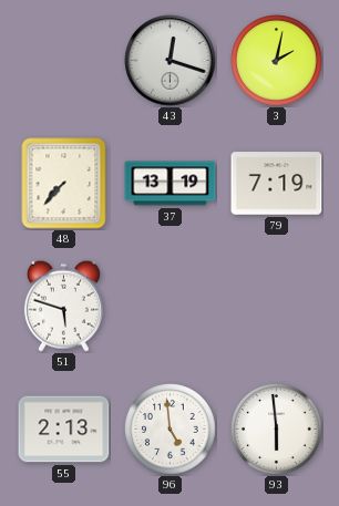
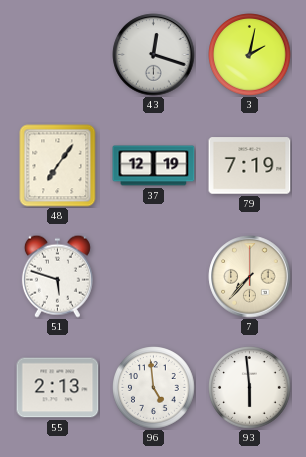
48: 7:37 -> 7:06 (58, 166)
37: 13:19 -> 12:19 (154, 166)
7: none -> 7:37 (250, 277)
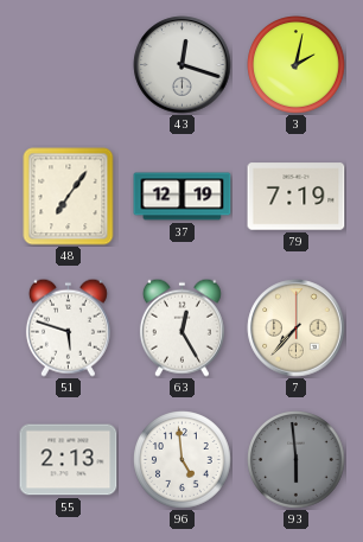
63: none -> 12:25 (181, 327)
93 dial: white -> grey (297, 460)
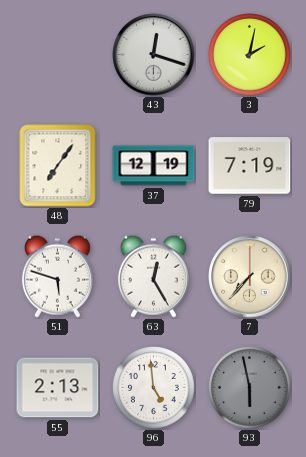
93: 5:59 -> 5:58 (250, 388)
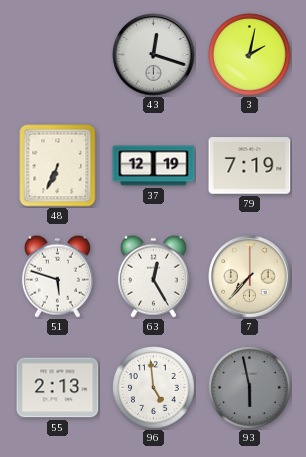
48: 7:06 -> 6:34 (58, 166)
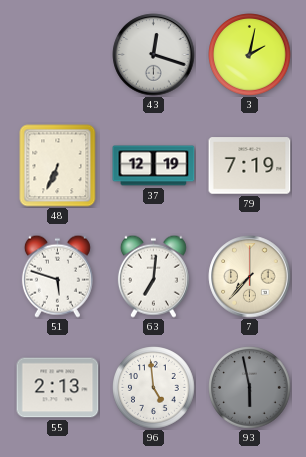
63: 12:25 -> 7:01 (153, 276)
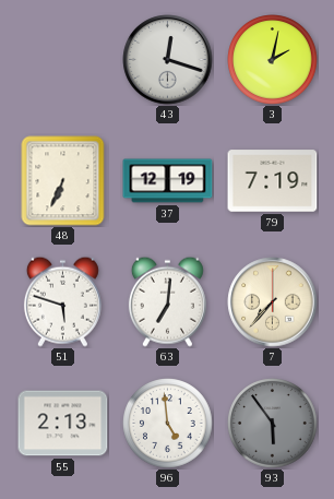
93: 5:58 -> 5:54 (273, 424)
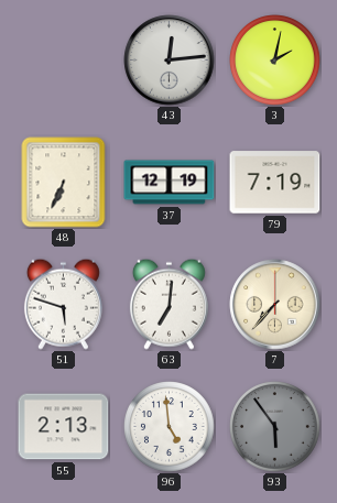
43: 12:18 -> 12:14 (170, 61)
